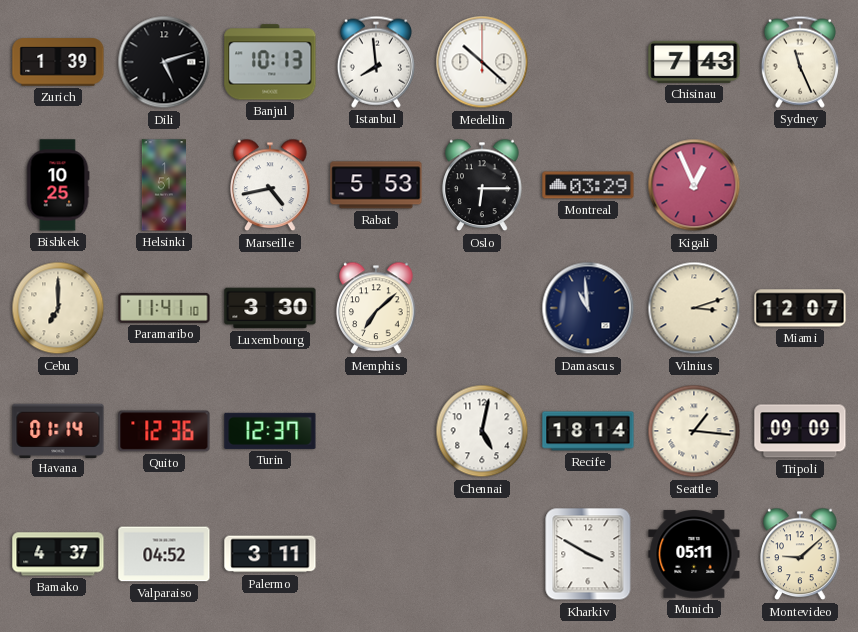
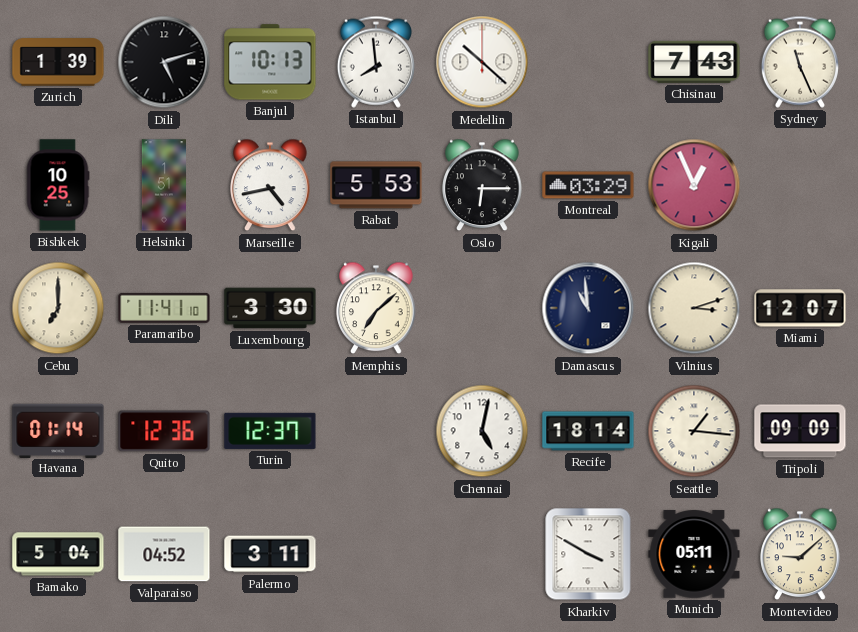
Bamako: 4:37 -> 5:04 (58, 554)
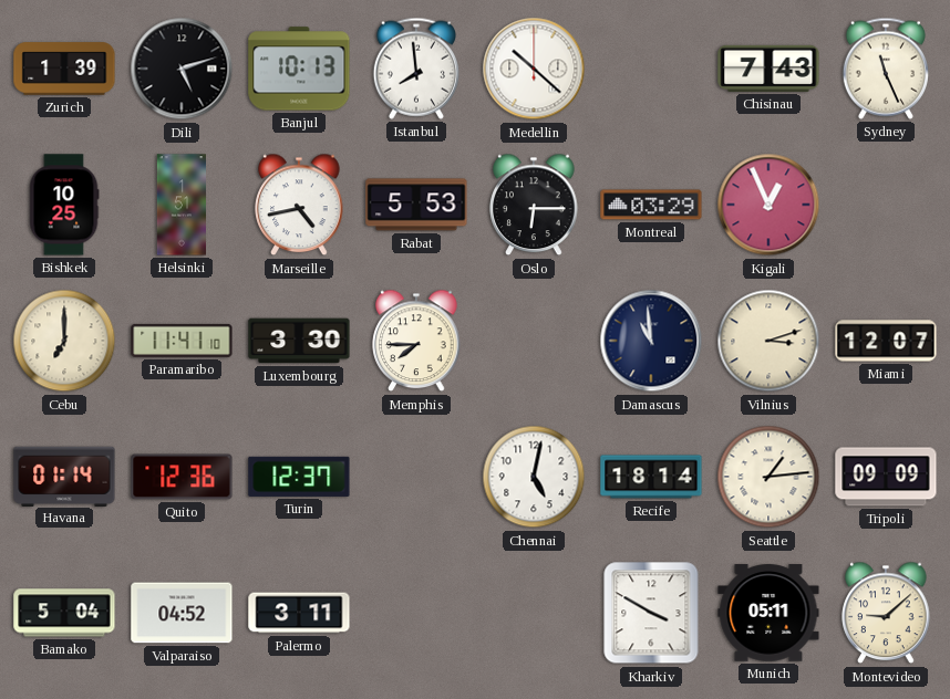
Memphis: 7:08 -> 7:45 (416, 341)
Seattle: 1:16 -> 1:14 (768, 477)
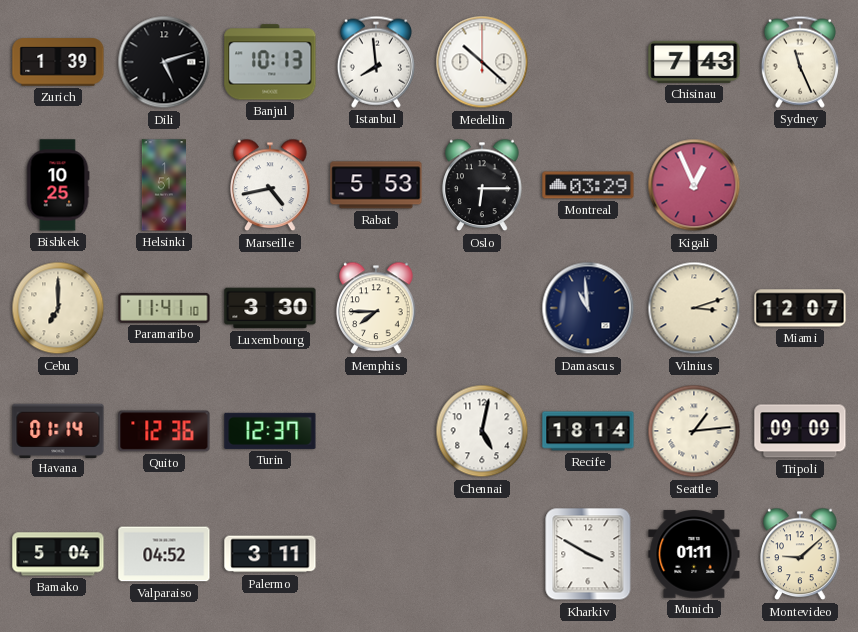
Munich: 05:11 -> 01:11 (694, 554)
